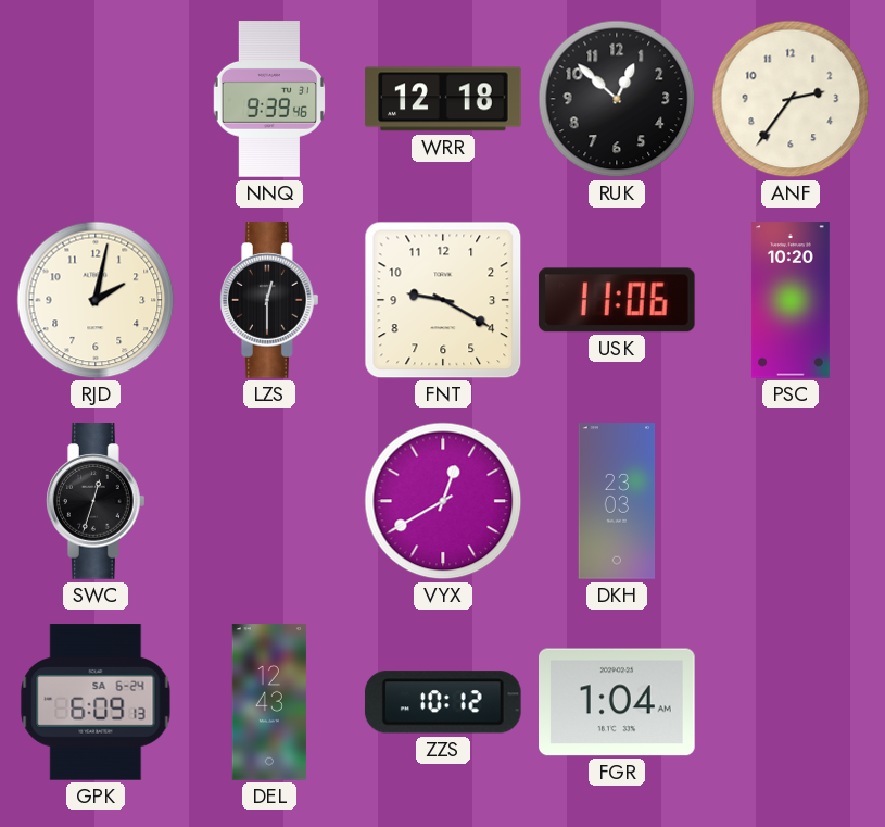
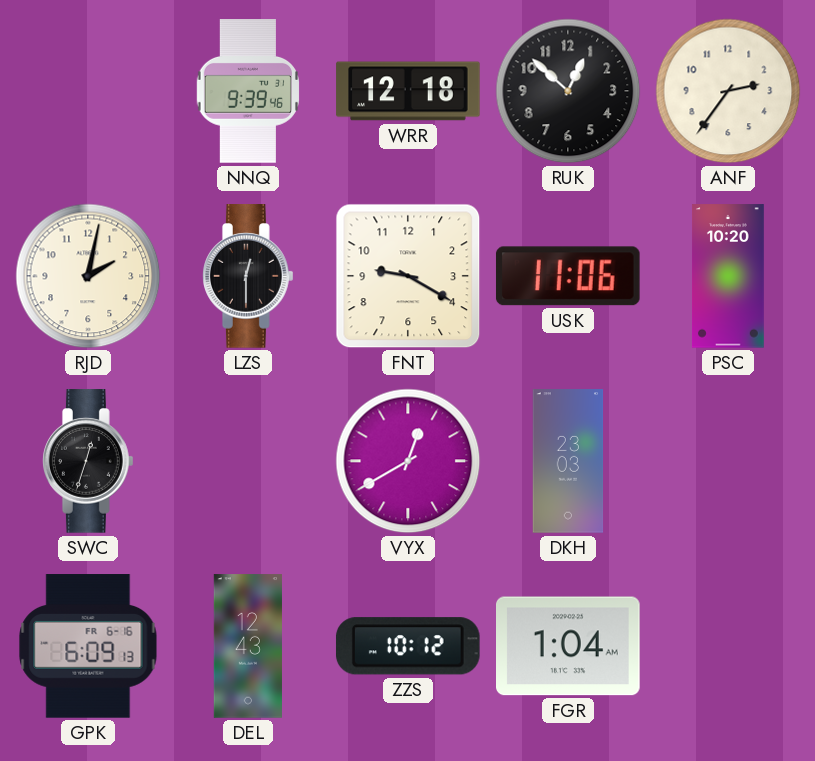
GPK date: SA 6-24 -> FR 6-16 (88, 646)
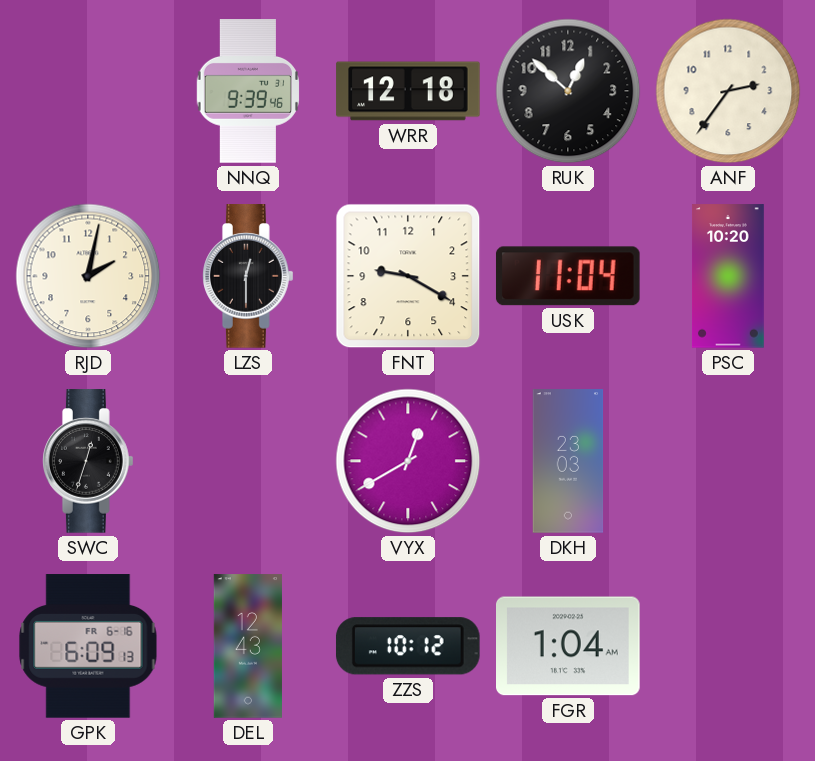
USK: 11:06 -> 11:04 (568, 276)
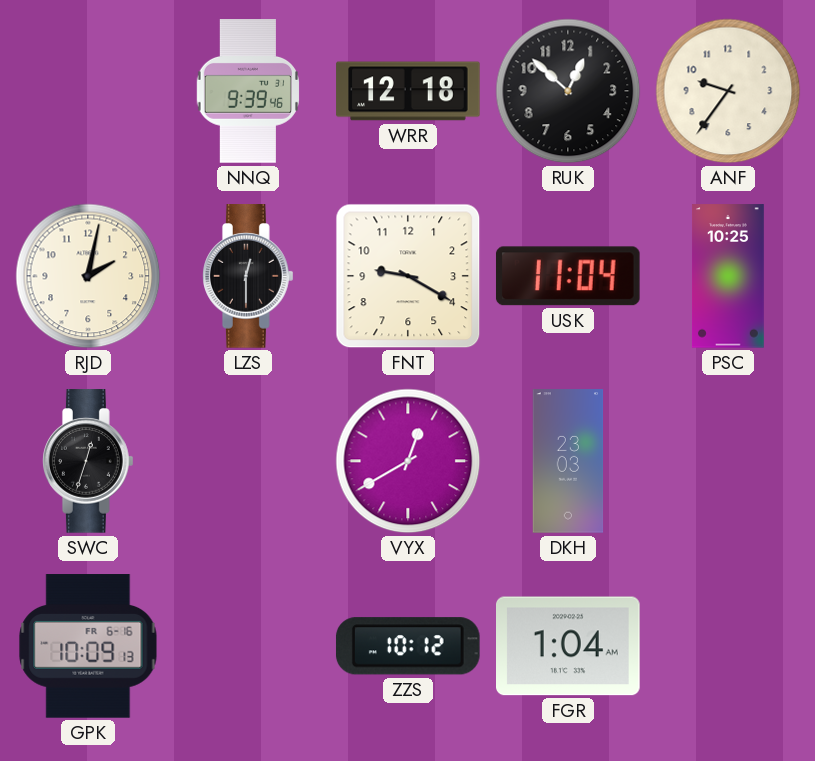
ANF: 2:36 -> 9:36 (728, 91)
PSC: 10:20 -> 10:25 (728, 276)
GPK: 6:09 -> 10:09 (88, 646)
DEL: 12:43 -> none (248, 646)
